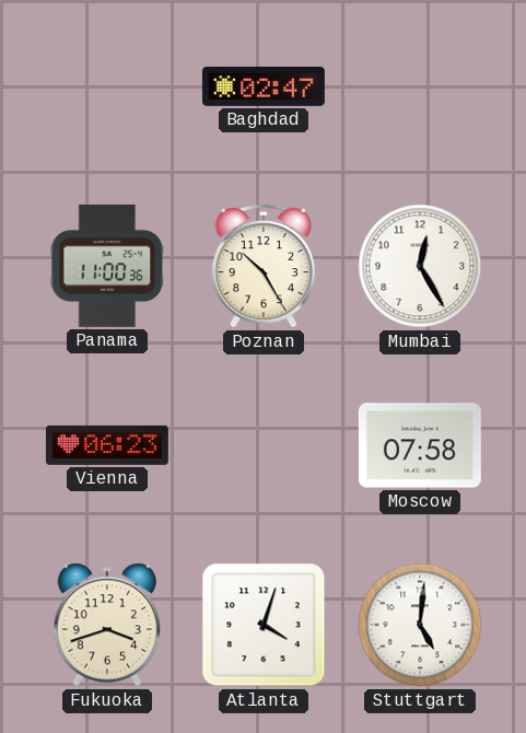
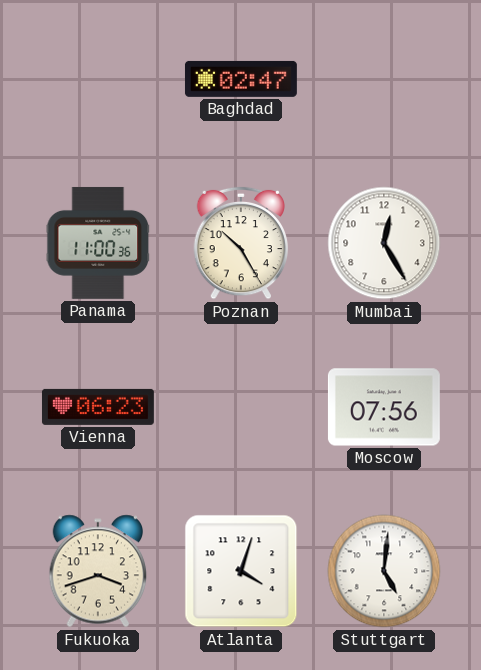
Moscow: 07:58 -> 07:56 (384, 407)
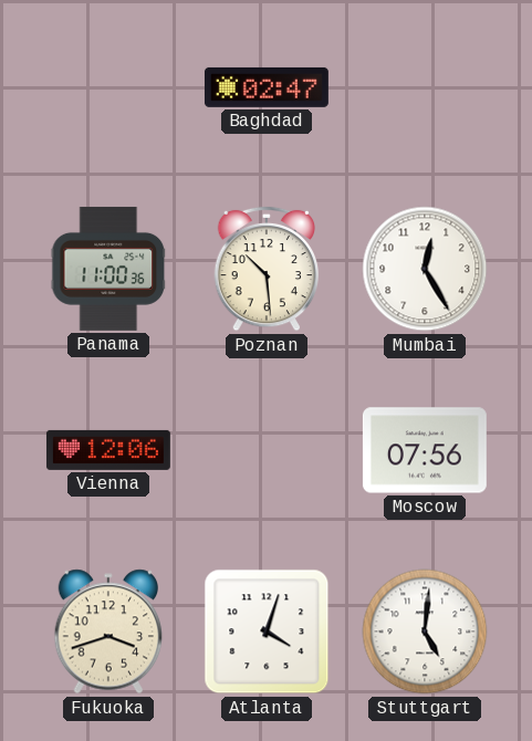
Poznan: 10:25 -> 10:29 (267, 269)
Vienna: 06:23 -> 12:06 (108, 450)
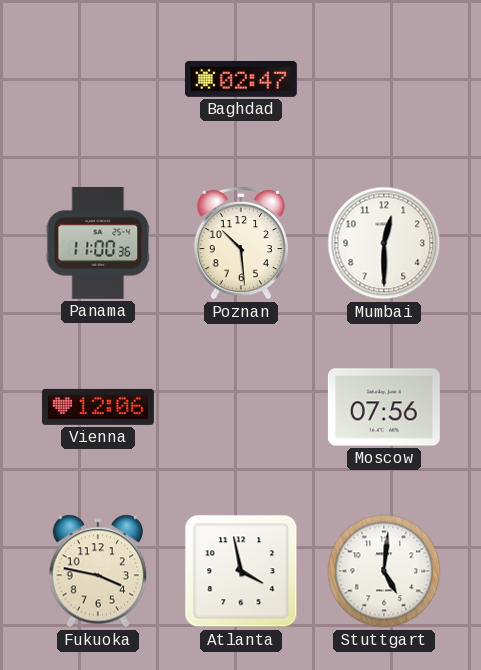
Mumbai: 12:25 -> 12:30 (384, 243)
Fukuoka: 3:42 -> 3:47 (98, 571)
Atlanta: 4:03 -> 3:58 (241, 571)
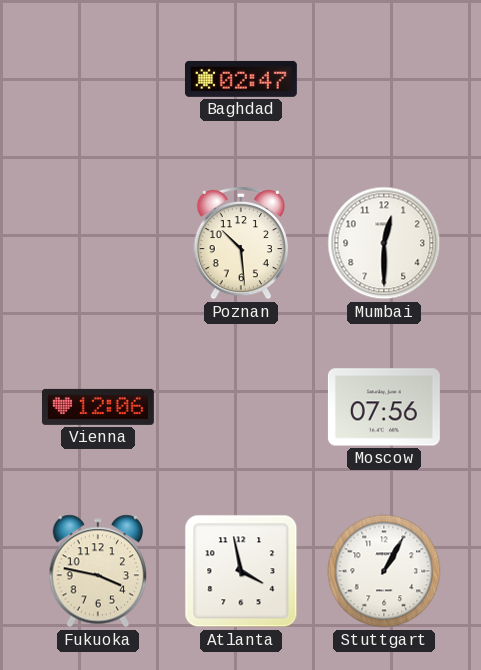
Panama: 11:00 -> none (98, 243)
Stuttgart: 5:01 -> 1:05 (384, 571)
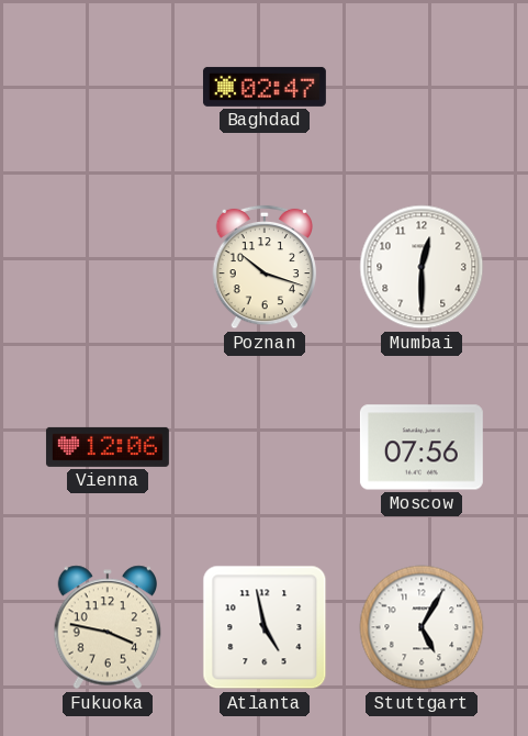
Poznan: 10:29 -> 10:18 (265, 267)
Atlanta: 3:58 -> 4:58 (265, 627)
Stuttgart: 1:05 -> 5:05 (422, 627)
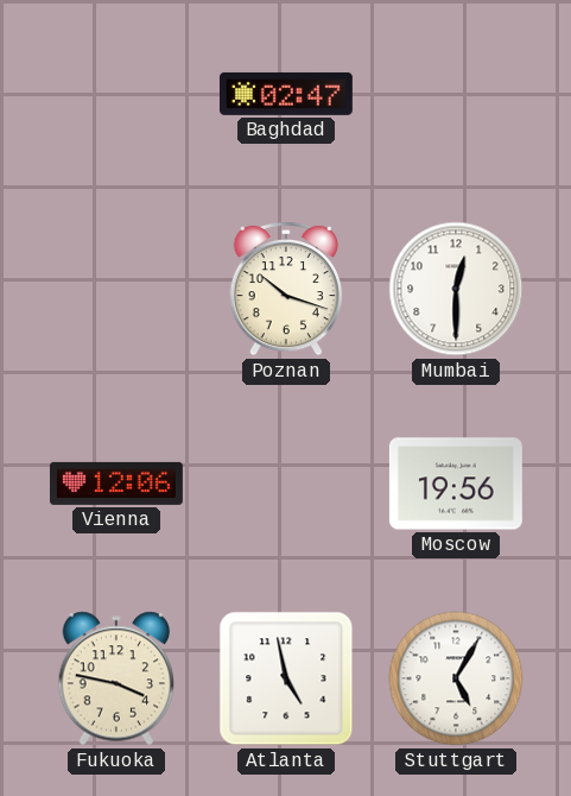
Moscow: 07:56 -> 19:56 (456, 484)
